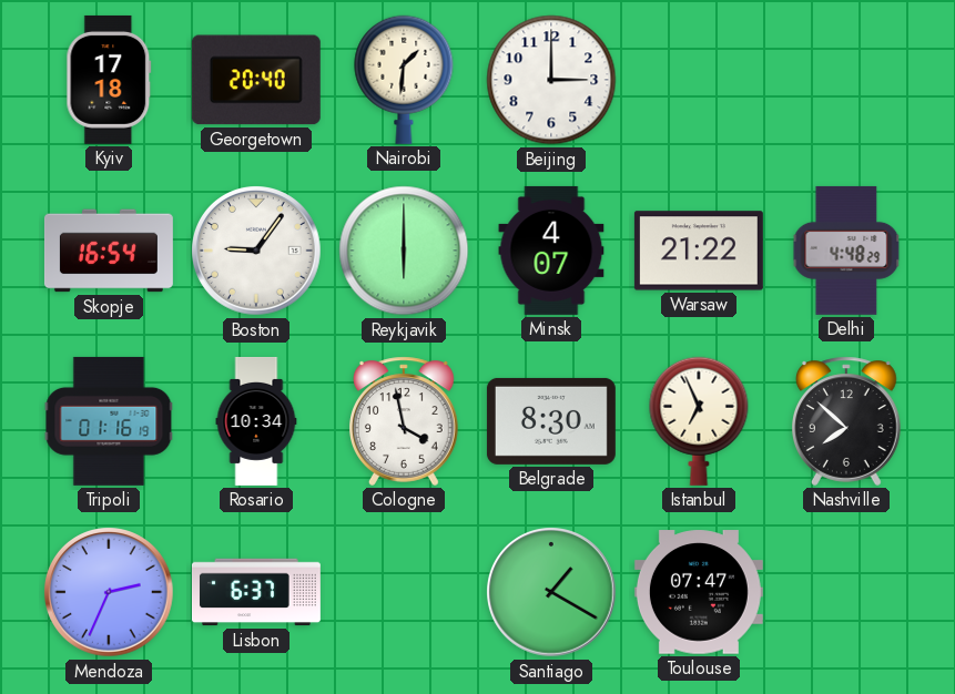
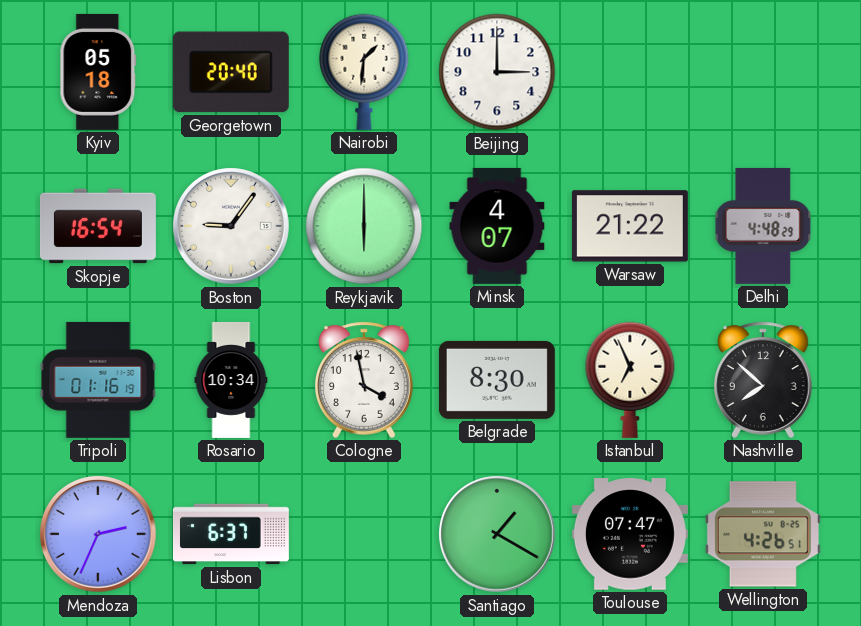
Kyiv: 17:18 -> 05:18 (98, 72)
Wellington: none -> 4:26 (763, 534)
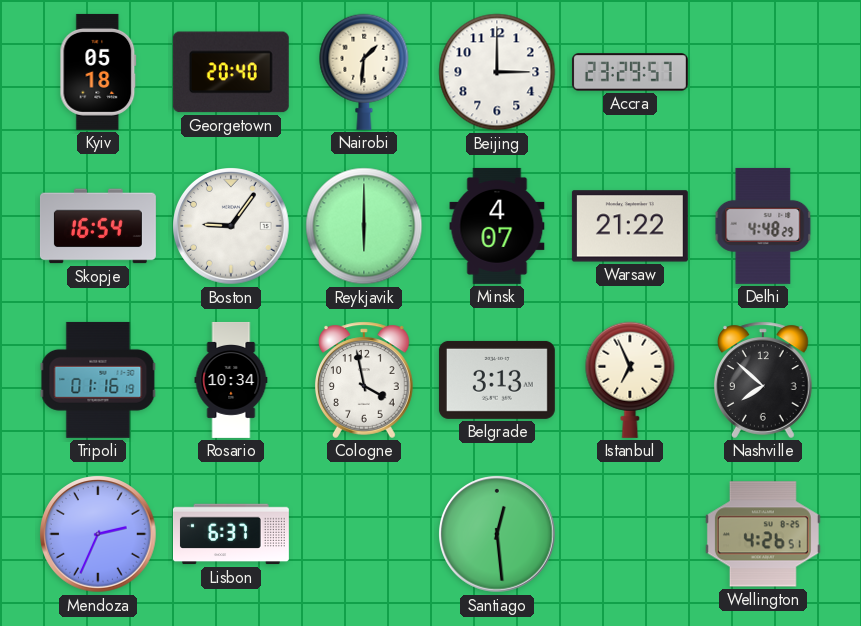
Accra: none -> 23:29 (630, 72)
Belgrade: 8:30 -> 3:13 (497, 380)
Santiago: 1:20 -> 12:29 (497, 534)
Toulouse: 07:47 -> none (630, 534)
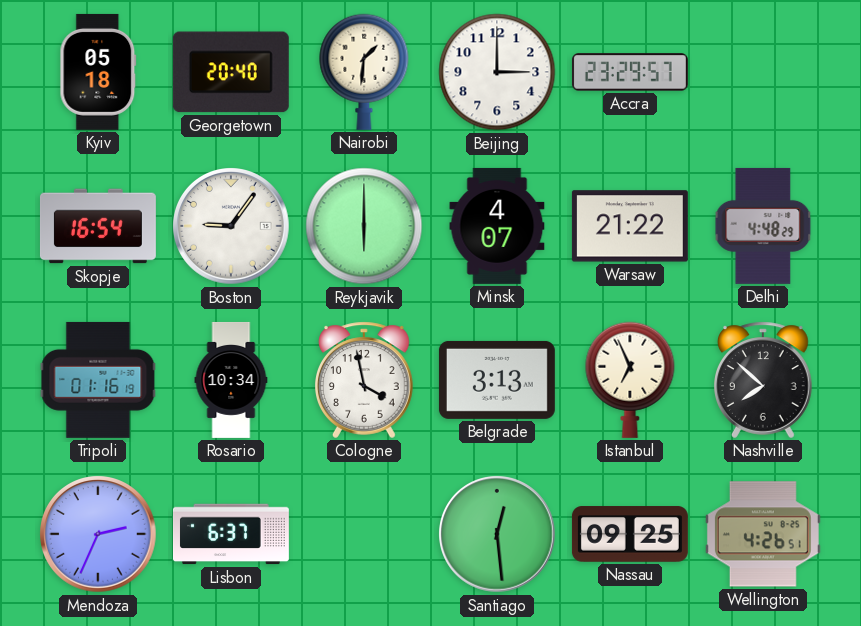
Nassau: none -> 09:25 (630, 534)
